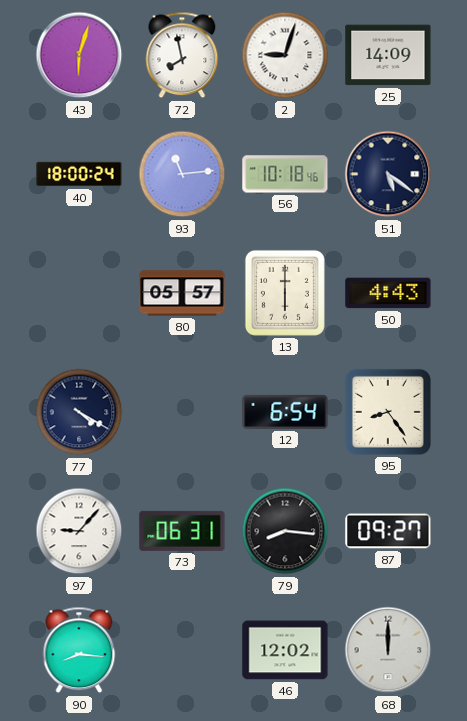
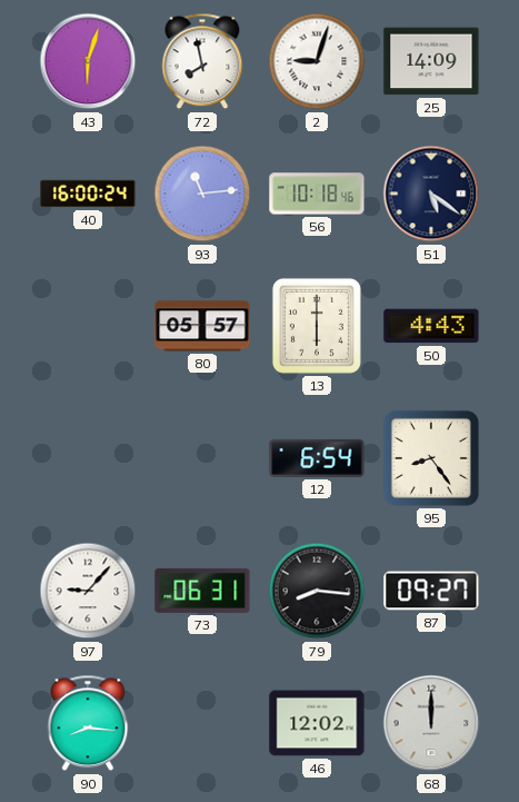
40: 18:00 -> 16:00 (88, 194)
77: 4:20 -> none (79, 412)
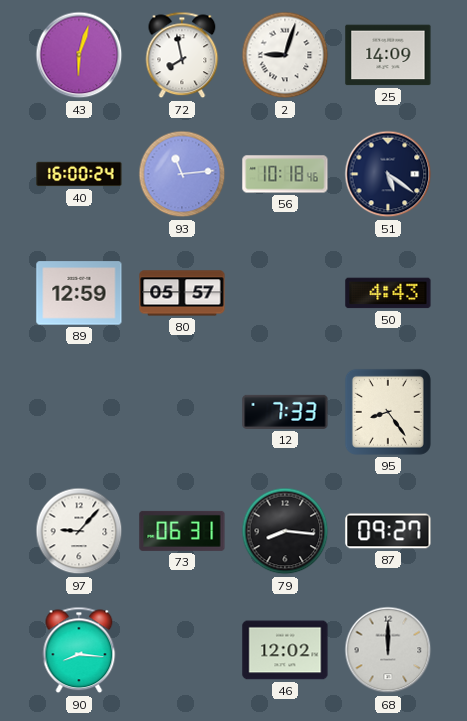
89: none -> 12:59 (79, 293)
13: 6:00 -> none (317, 326)
12: 6:54 -> 7:33 (285, 412)
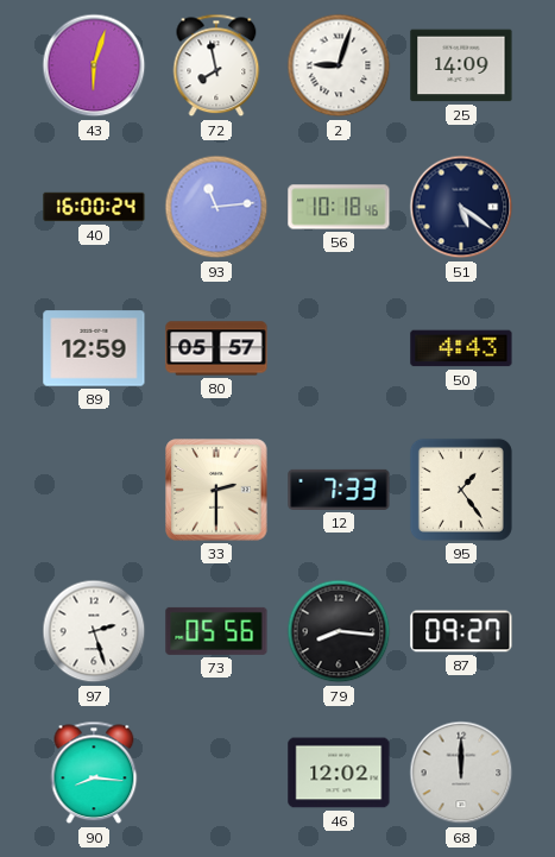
33: none -> 2:30 (216, 490)
95: 8:24 -> 1:24 (461, 490)
97: 9:07 -> 2:27 (94, 631)
73: 06:31 -> 05:56 (216, 631)
